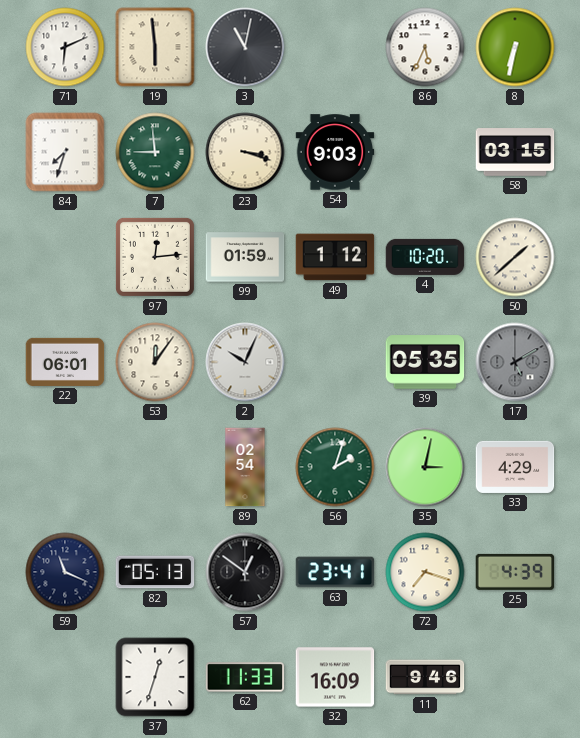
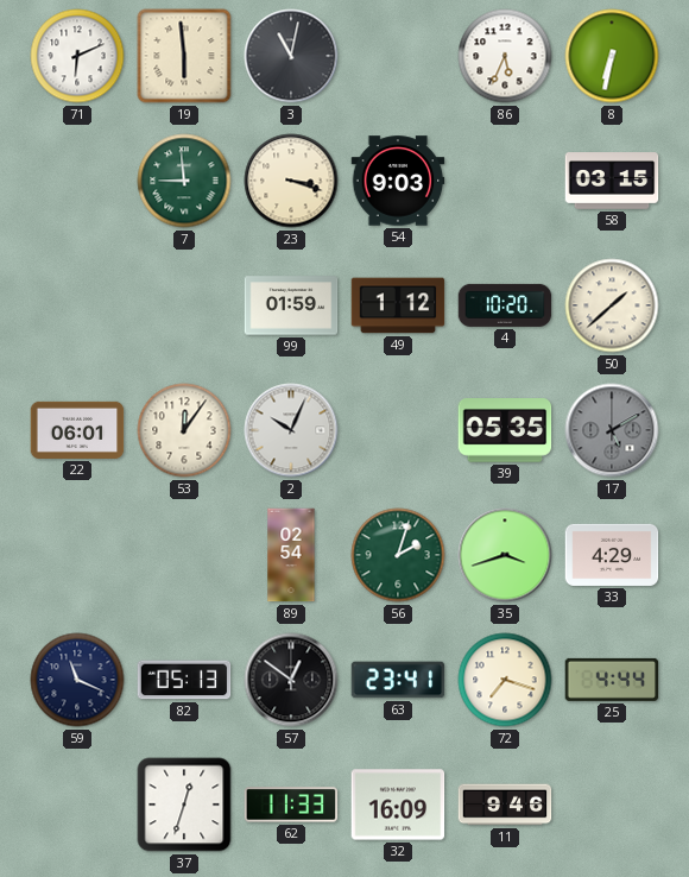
84: 7:33 -> none (65, 152)
97: 12:14 -> none (155, 257)
35: 3:02 -> 3:42 (505, 555)
25: 4:39 -> 4:44 (612, 680)
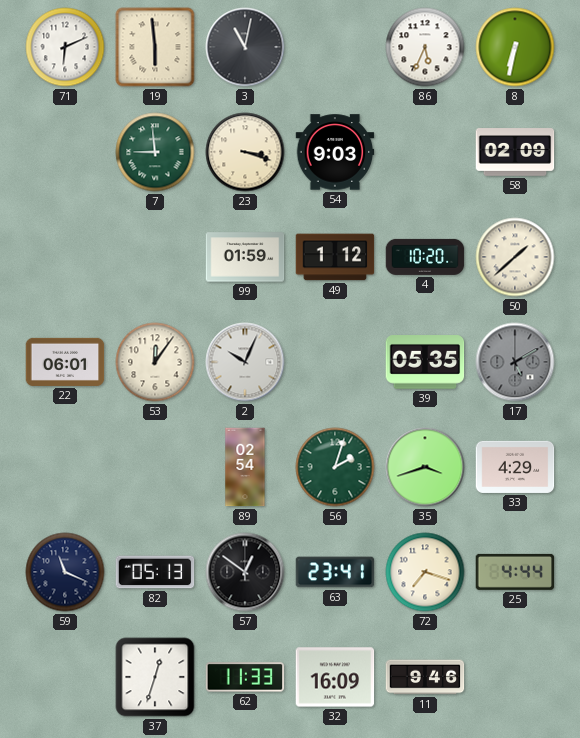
58: 03:15 -> 02:09 (515, 152)
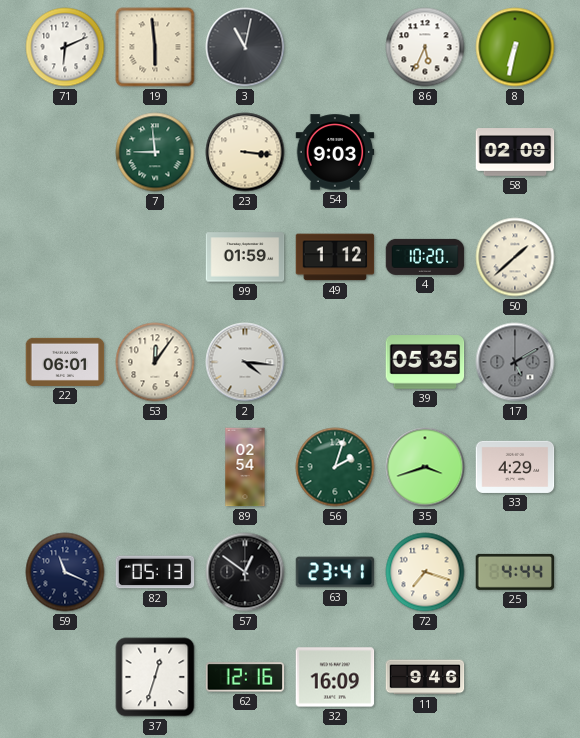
23: 3:18 -> 3:16 (245, 152)
2: 10:04 -> 4:16 (245, 362)
62: 11:33 -> 12:16 (245, 677)
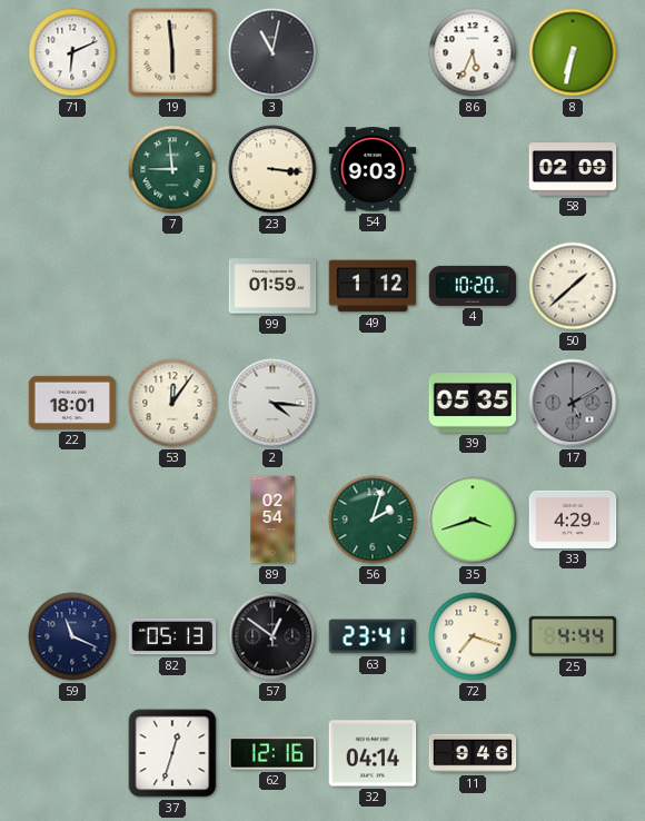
22: 06:01 -> 18:01 (72, 403)
32: 16:09 -> 04:14 (373, 753)
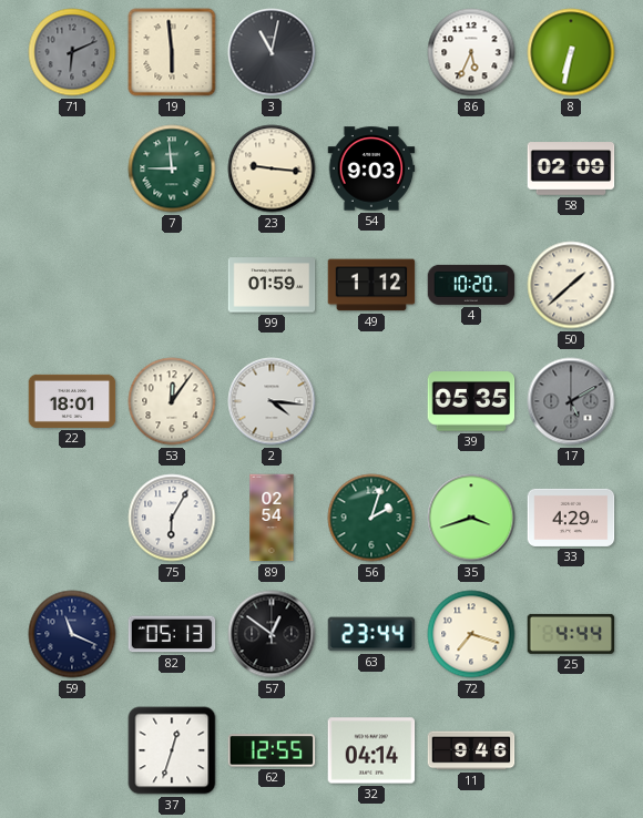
71 dial: white -> grey (72, 52)
23: 3:16 -> 9:16 (272, 168)
75: none -> 6:05 (172, 518)
63: 23:41 -> 23:44 (371, 634)
62: 12:16 -> 12:55 (272, 750)
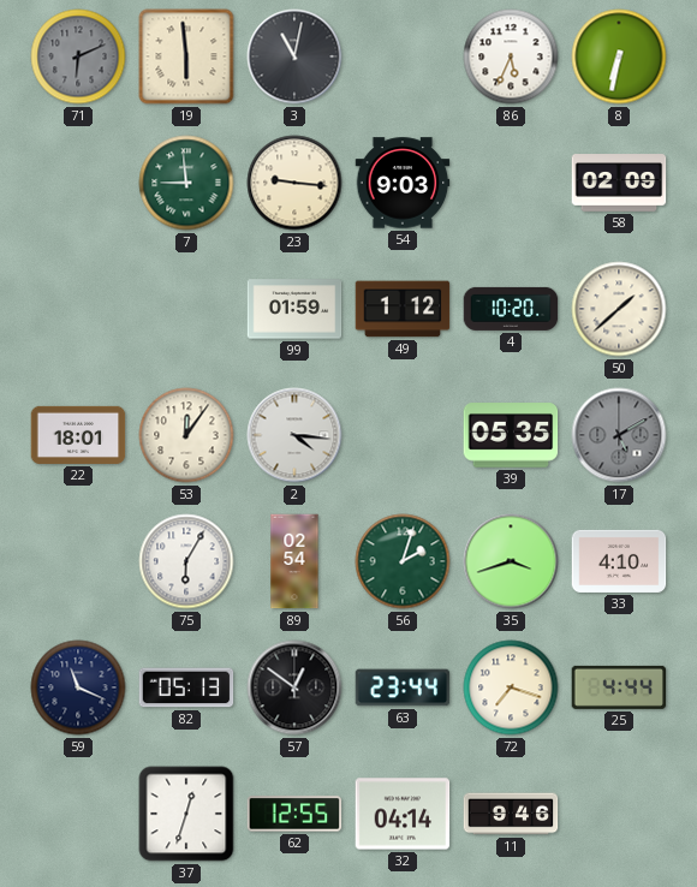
33: 4:29 -> 4:10 (619, 561)
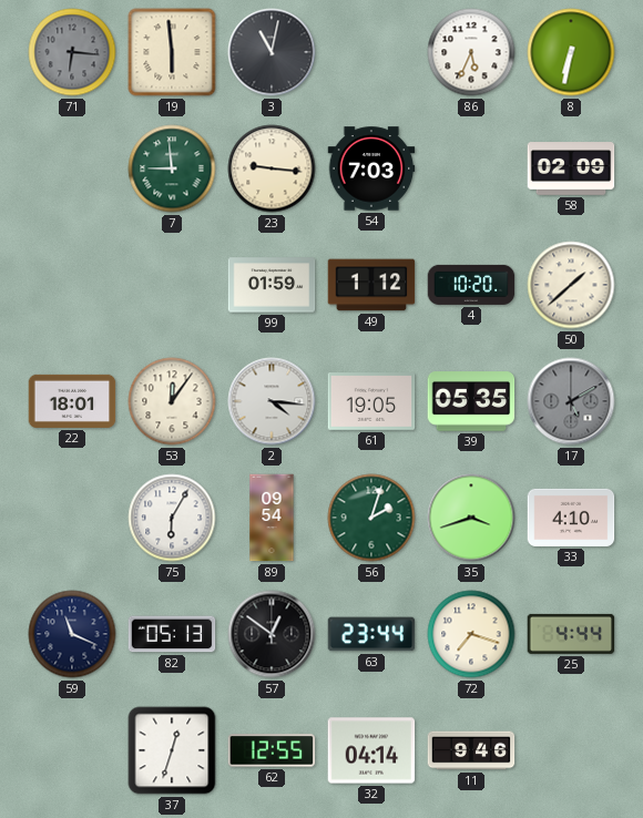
71: 6:11 -> 6:16 (72, 52)
54: 9:03 -> 7:03 (371, 168)
61: none -> 19:05 (371, 402)
89: 02:54 -> 09:54 (272, 518)
